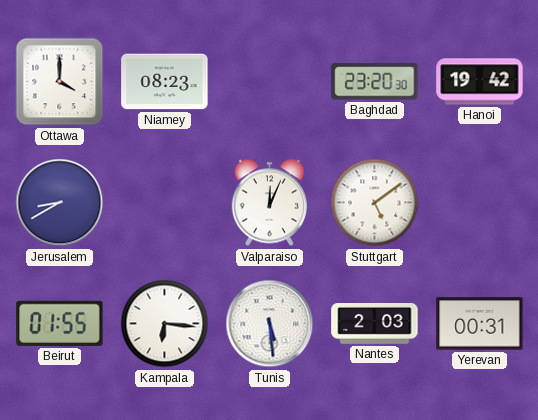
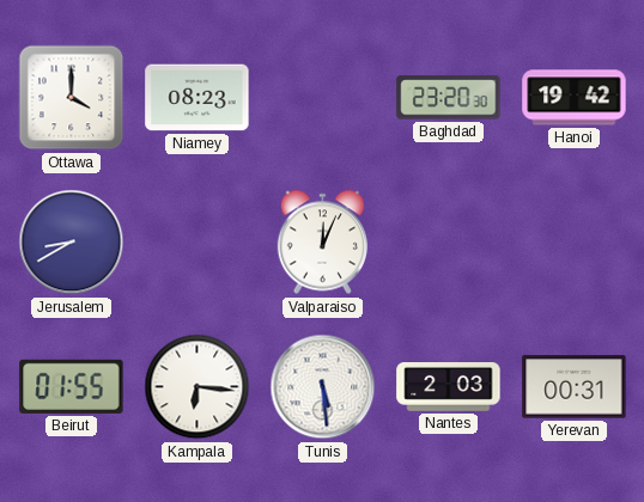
Stuttgart: 5:09 -> none (375, 203)
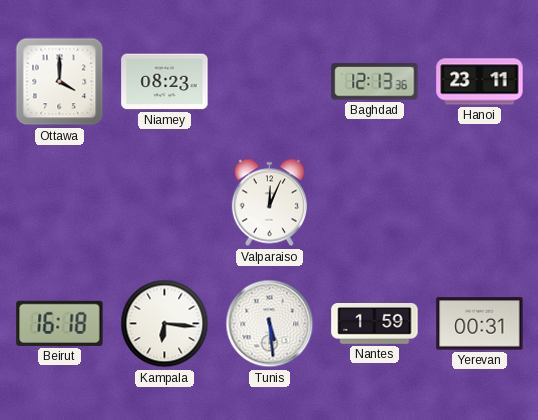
Baghdad: 23:20 -> 12:13 (375, 82)
Hanoi: 19:42 -> 23:11 (480, 82)
Jerusalem: 8:40 -> none (72, 243)
Beirut: 01:55 -> 16:18 (60, 323)
Nantes: 2:03 -> 1:59 (375, 324)
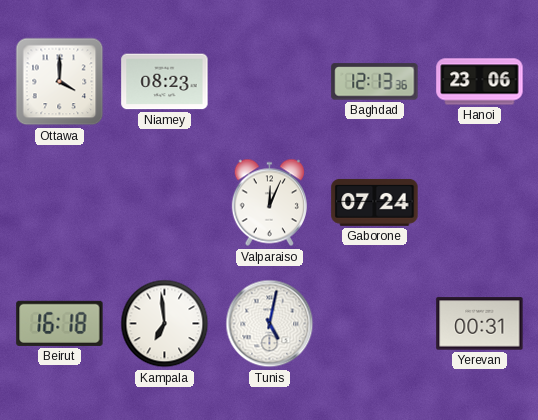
Hanoi: 23:11 -> 23:06 (480, 82)
Gaborone: none -> 07:24 (375, 202)
Kampala: 6:16 -> 6:59 (165, 324)
Tunis: 5:29 -> 5:02 (270, 324)
Nantes: 1:59 -> none (375, 324)
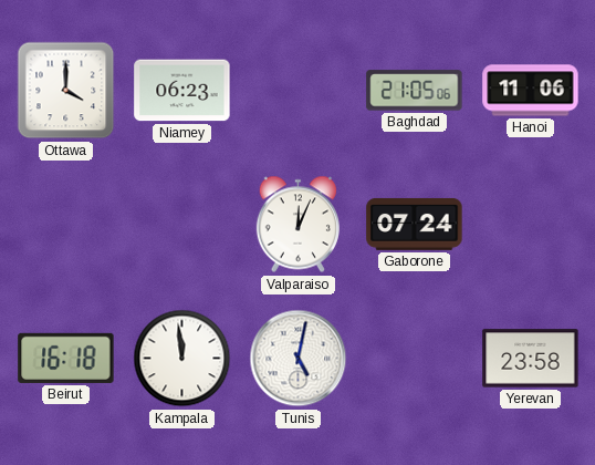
Niamey: 08:23 -> 06:23 (182, 91)
Baghdad: 12:13 -> 21:05 (415, 91)
Hanoi: 23:06 -> 11:06 (531, 91)
Kampala: 6:59 -> 11:59 (182, 359)
Yerevan: 00:31 -> 23:58 (531, 359)
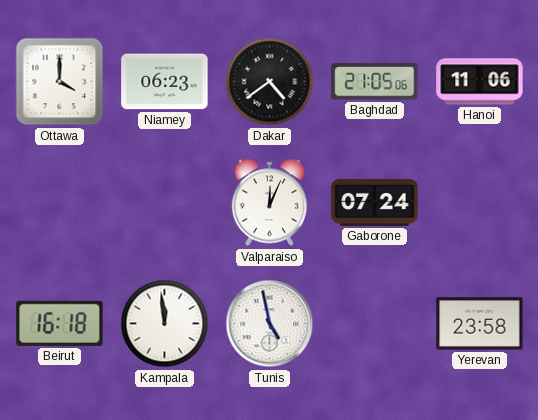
Dakar: none -> 4:39 (270, 82)
Tunis: 5:02 -> 4:58 (270, 324)
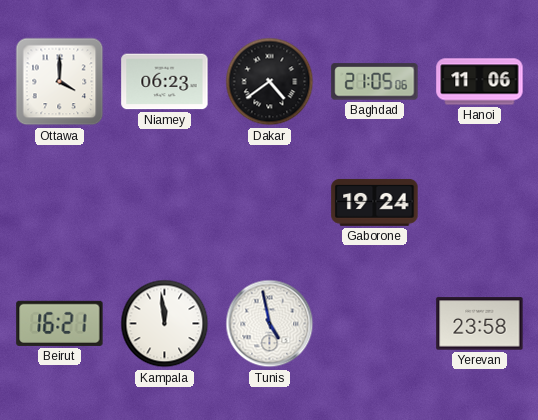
Valparaiso: 12:04 -> none (269, 203)
Gaborone: 07:24 -> 19:24 (375, 202)
Beirut: 16:18 -> 16:21 (60, 323)
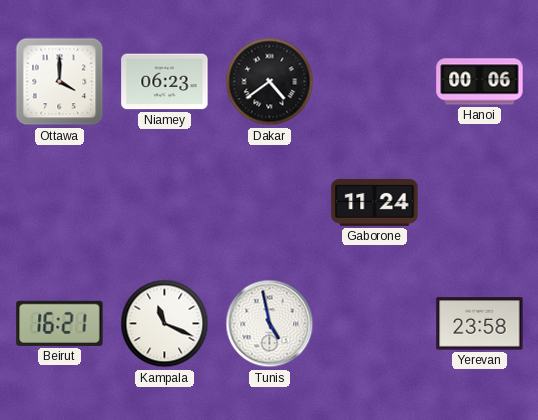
Baghdad: 21:05 -> none (375, 82)
Hanoi: 11:06 -> 00:06 (480, 82)
Gaborone: 19:24 -> 11:24 (375, 202)
Kampala: 11:59 -> 11:19 (165, 324)
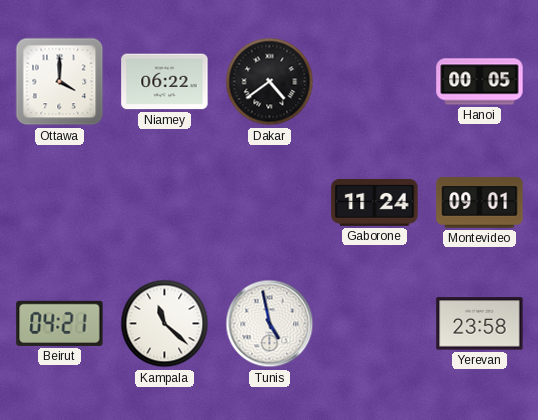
Niamey: 06:23 -> 06:22 (165, 82)
Hanoi: 00:06 -> 00:05 (480, 82)
Montevideo: none -> 09:01 (480, 203)
Beirut: 16:21 -> 04:21 (60, 323)
Kampala: 11:19 -> 11:22 (165, 324)
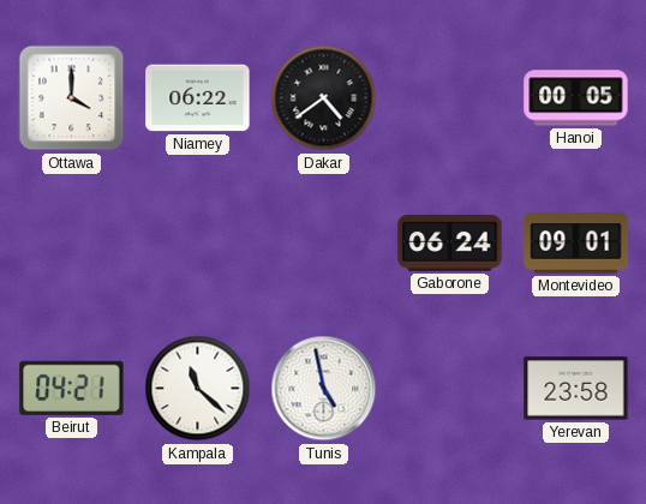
Gaborone: 11:24 -> 06:24 (450, 242)
